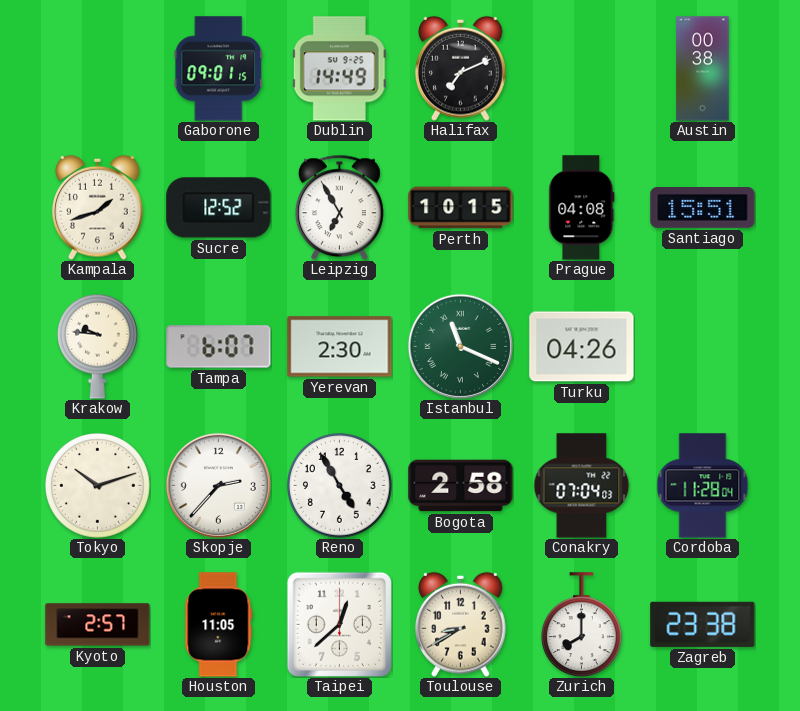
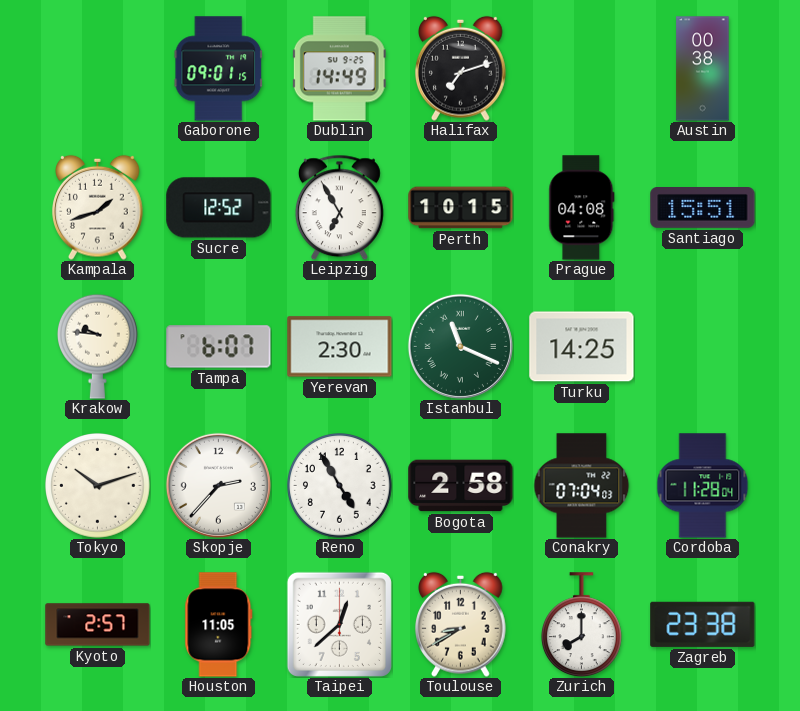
Halifax: 7:11 -> 7:12 (461, 68)
Turku: 04:26 -> 14:25 (582, 347)
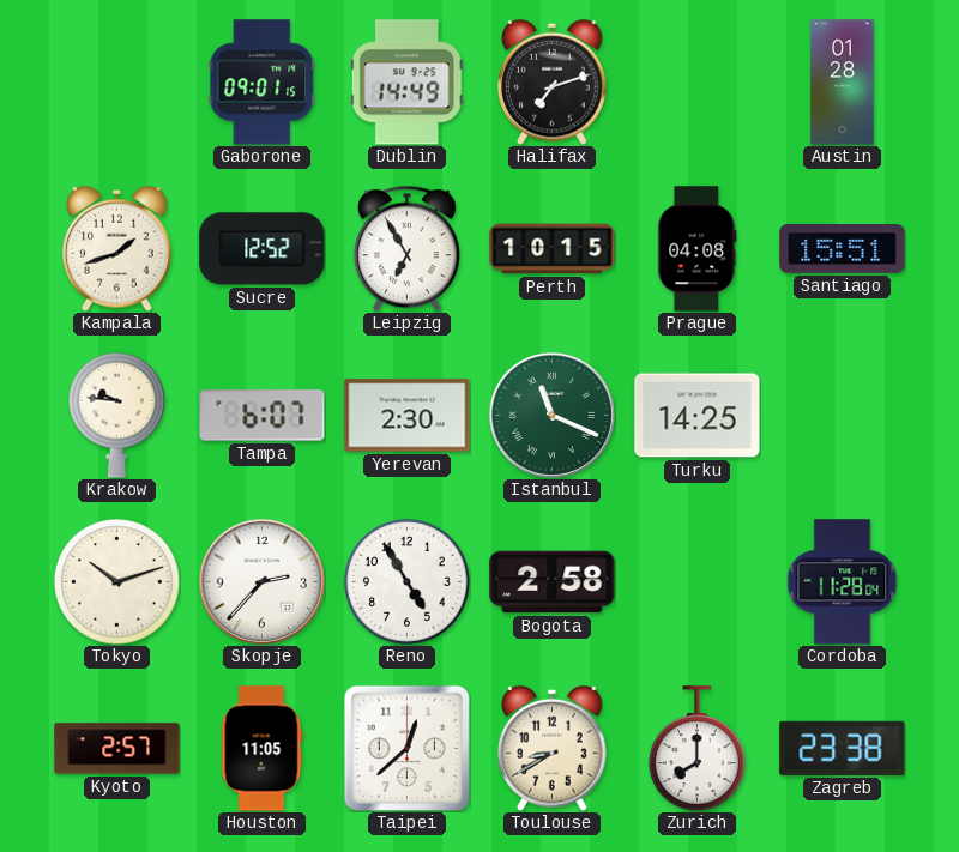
Austin: 00:38 -> 01:28 (843, 83)
Conakry: 07:04 -> none (582, 486)
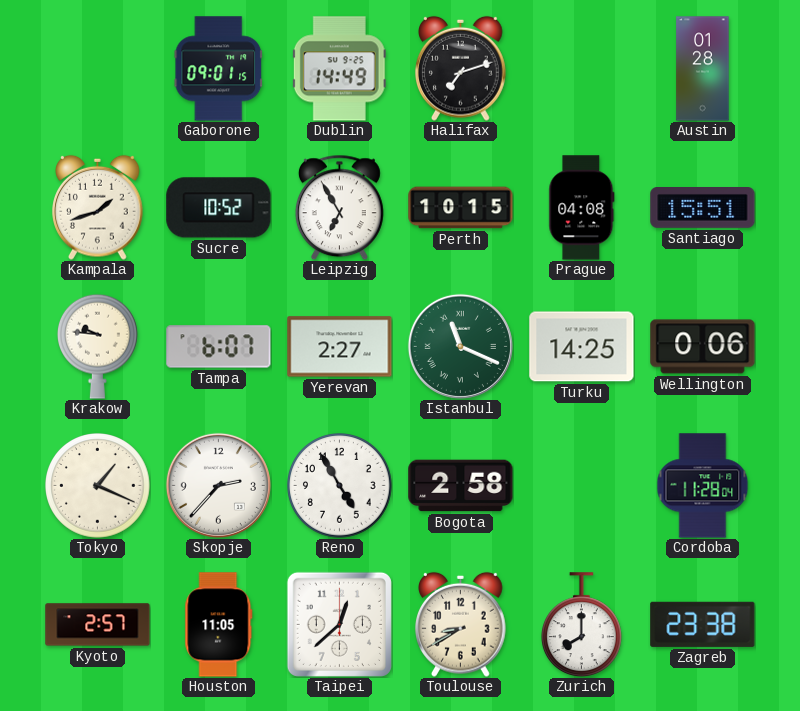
Sucre: 12:52 -> 10:52 (219, 208)
Yerevan: 2:30 -> 2:27 (340, 347)
Wellington: none -> 0:06 (703, 347)
Tokyo: 10:12 -> 1:19 (98, 486)
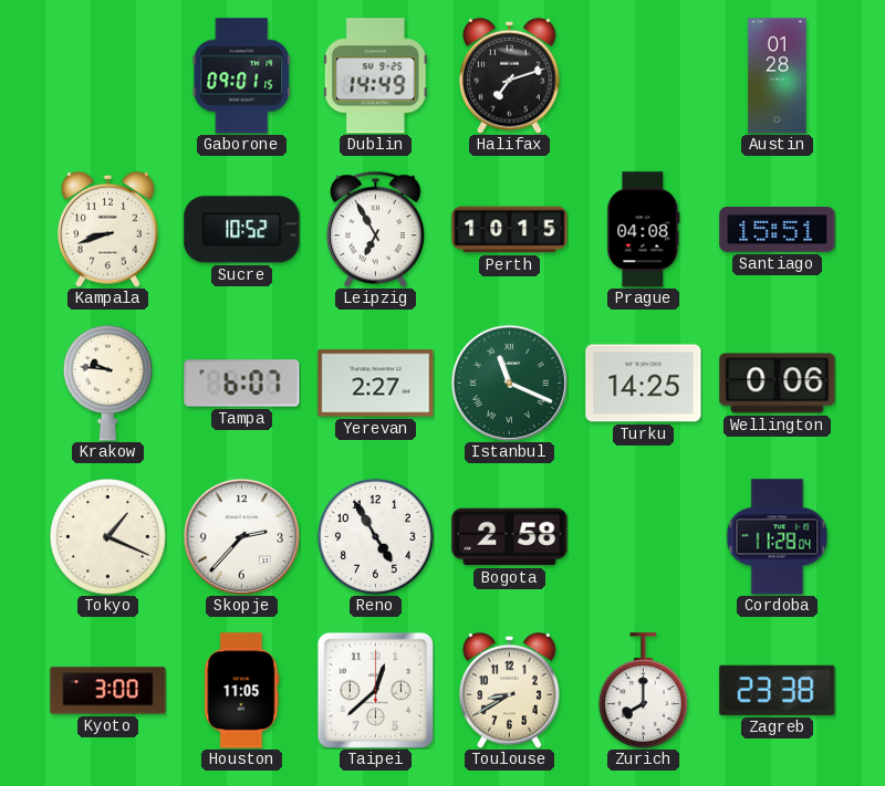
Kampala: 1:42 -> 8:42 (108, 229)
Kyoto: 2:57 -> 3:00 (108, 691)
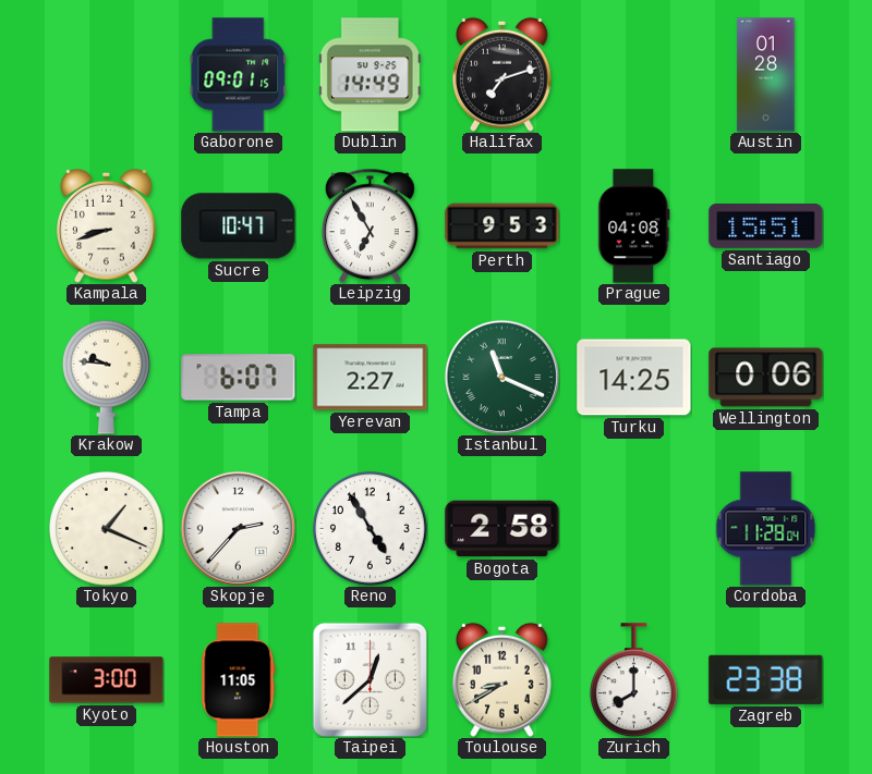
Sucre: 10:52 -> 10:47 (239, 226)
Perth: 10:15 -> 9:53 (502, 226)
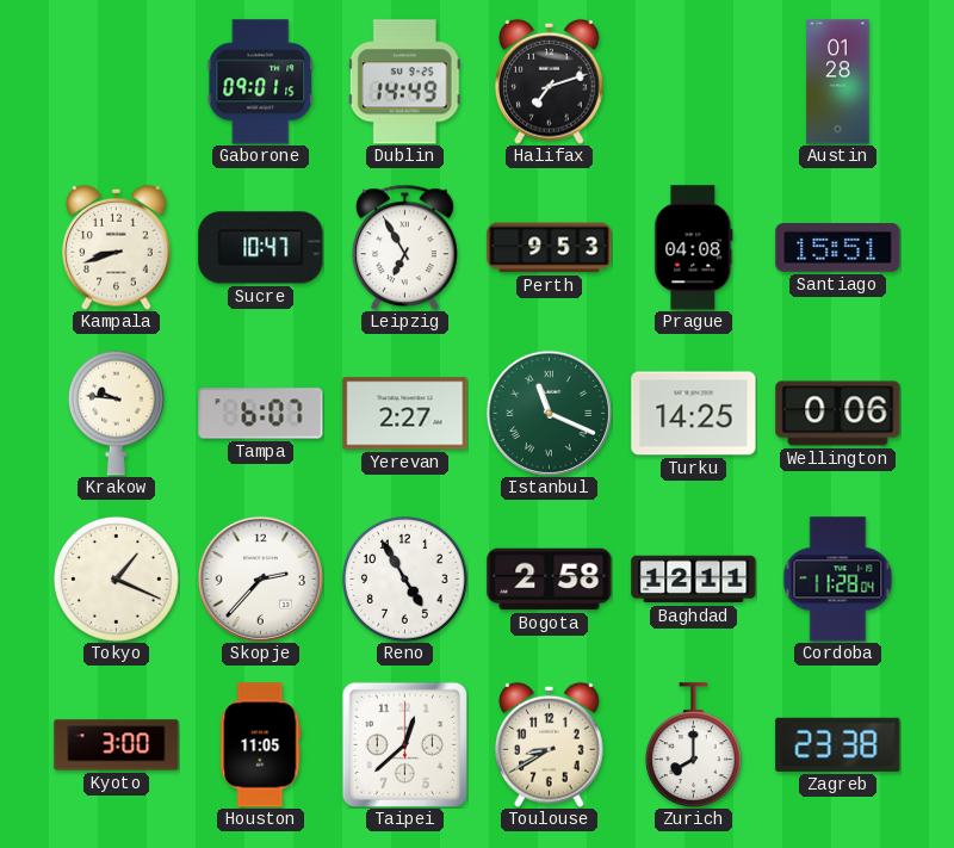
Baghdad: none -> 12:11 (694, 580)
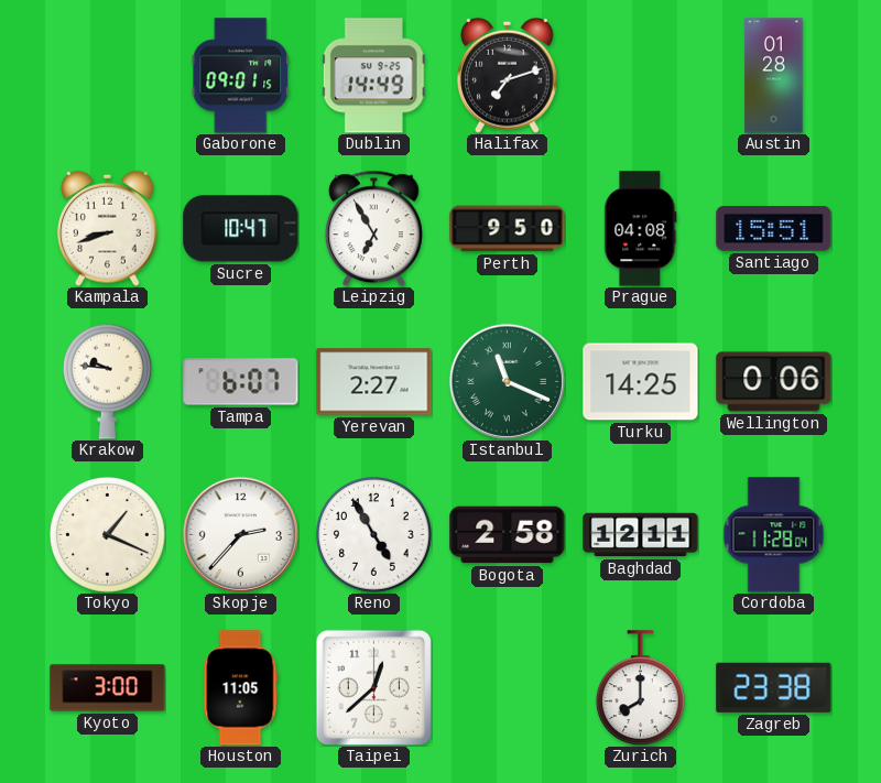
Perth: 9:53 -> 9:50 (508, 229)
Toulouse: 8:40 -> none (550, 744)
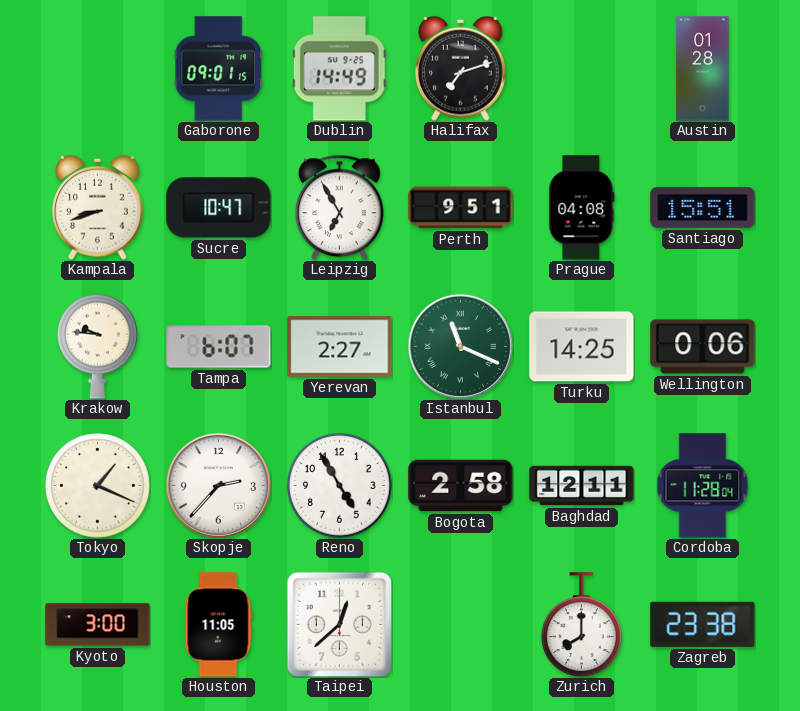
Perth: 9:50 -> 9:51 (461, 208)
